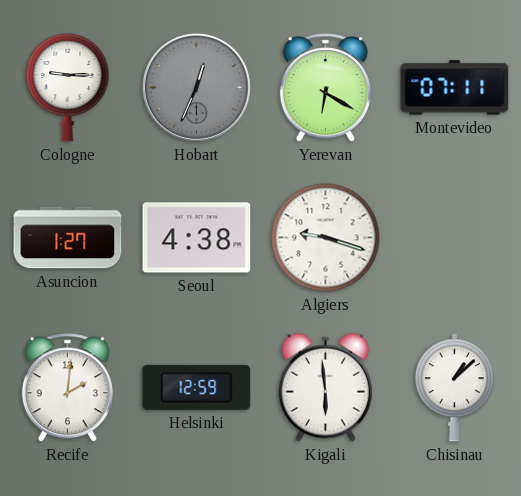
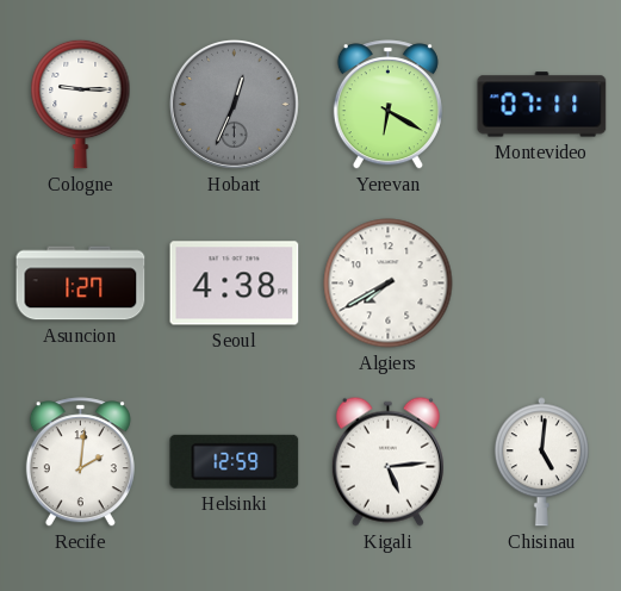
Algiers: 9:18 -> 7:40 (389, 284)
Kigali: 5:59 -> 5:14 (387, 461)
Chisinau: 1:08 -> 5:01 (541, 462)
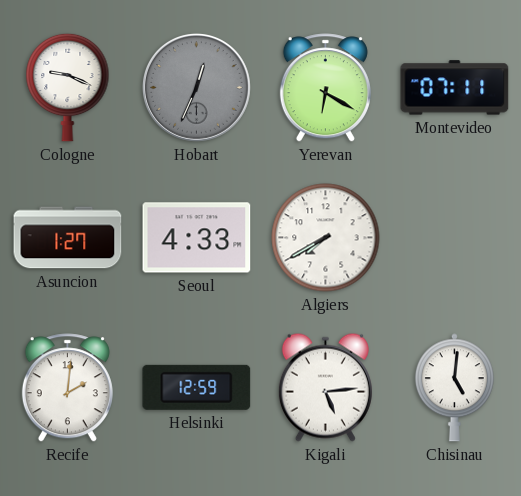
Cologne: 9:15 -> 9:19 (68, 87)
Seoul: 4:38 -> 4:33 (197, 238)
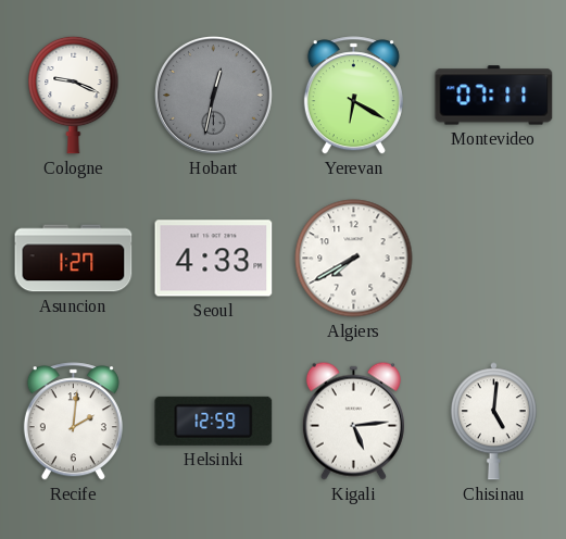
Hobart: 12:34 -> 12:32 (213, 95)
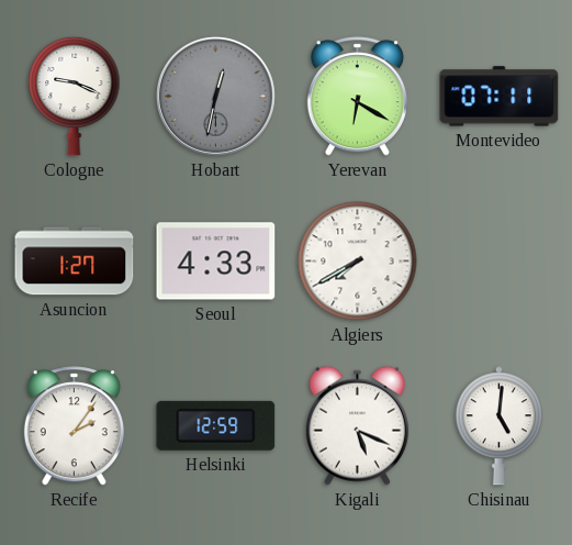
Recife: 2:01 -> 2:06 (74, 426)
Kigali: 5:14 -> 5:19 (357, 425)
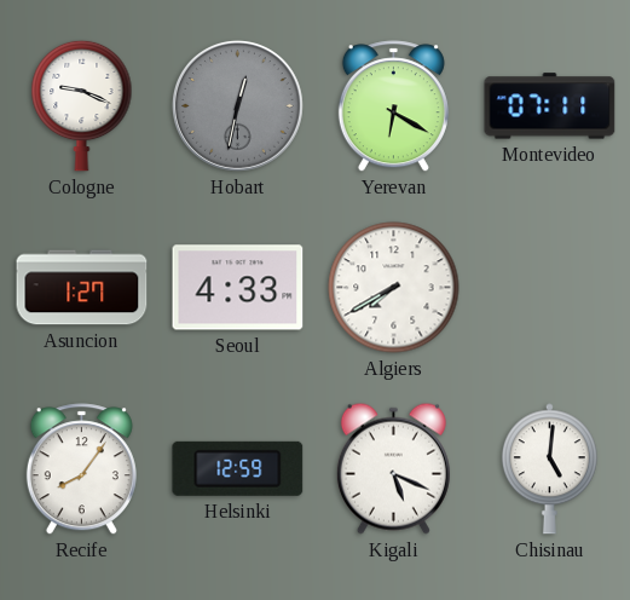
Recife: 2:06 -> 8:06 (81, 469)
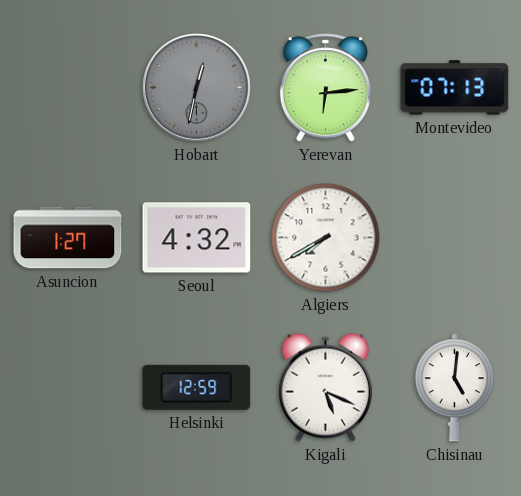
Cologne: 9:19 -> none (82, 105)
Yerevan: 6:20 -> 6:14 (325, 88)
Montevideo: 07:11 -> 07:13 (455, 88)
Seoul: 4:33 -> 4:32 (197, 238)
Recife: 8:06 -> none (81, 469)
